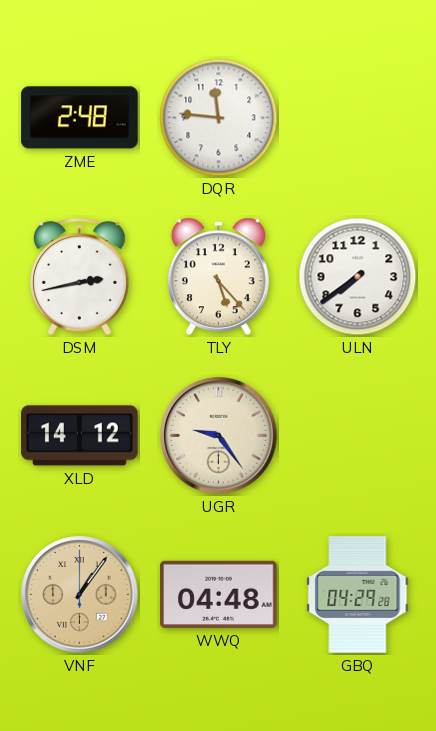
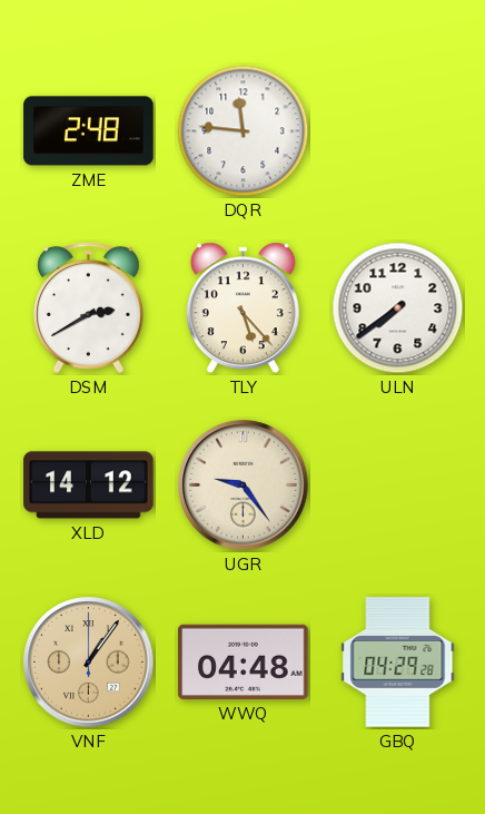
DSM: 2:43 -> 2:40 (89, 307)
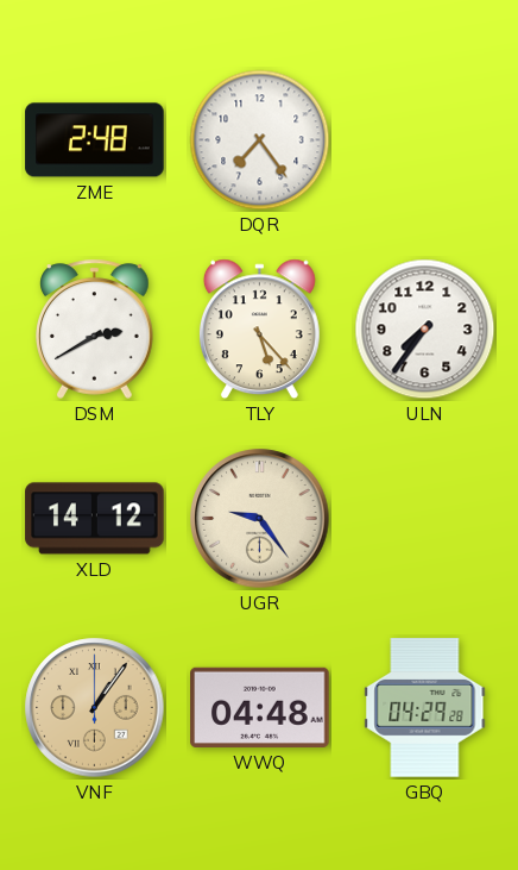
DQR: 11:46 -> 7:24 (260, 140)
ULN: 7:39 -> 7:36 (425, 330)
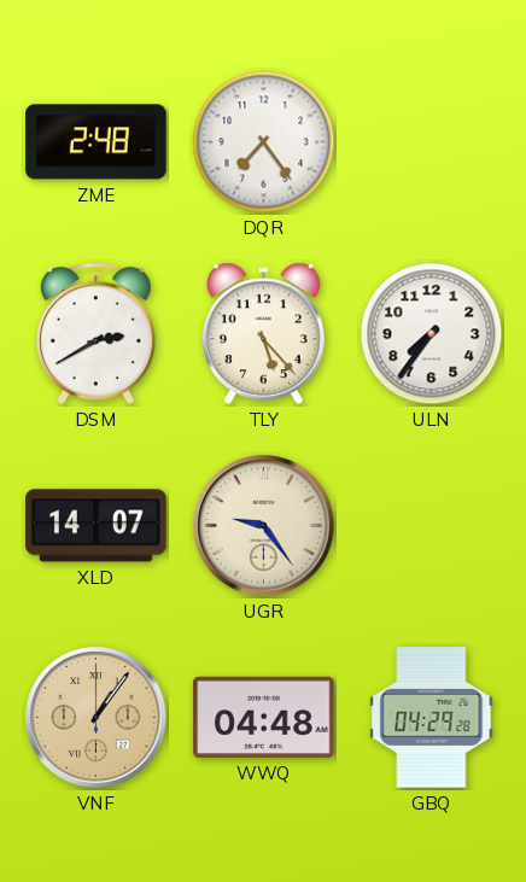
XLD: 14:12 -> 14:07 (97, 526)
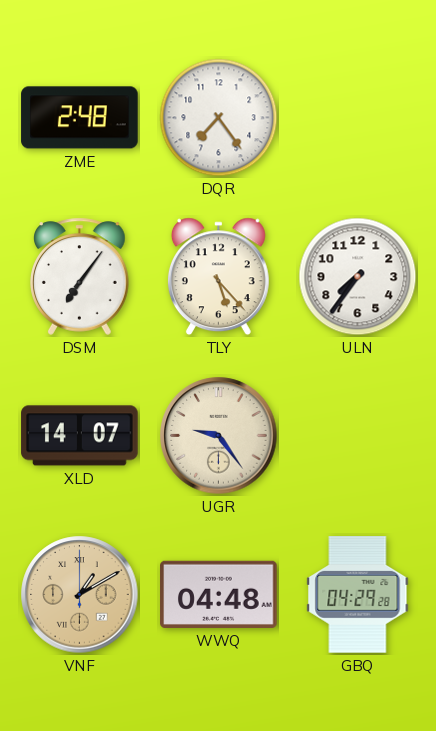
DSM: 2:40 -> 7:06 (80, 276)
VNF: 1:06 -> 1:10 (80, 595)
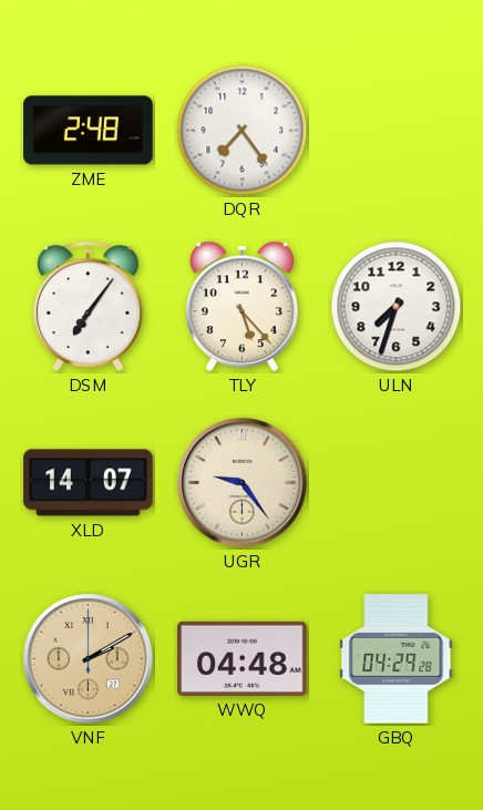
ULN: 7:36 -> 7:33 (397, 307)
VNF: 1:10 -> 2:10 (89, 659)
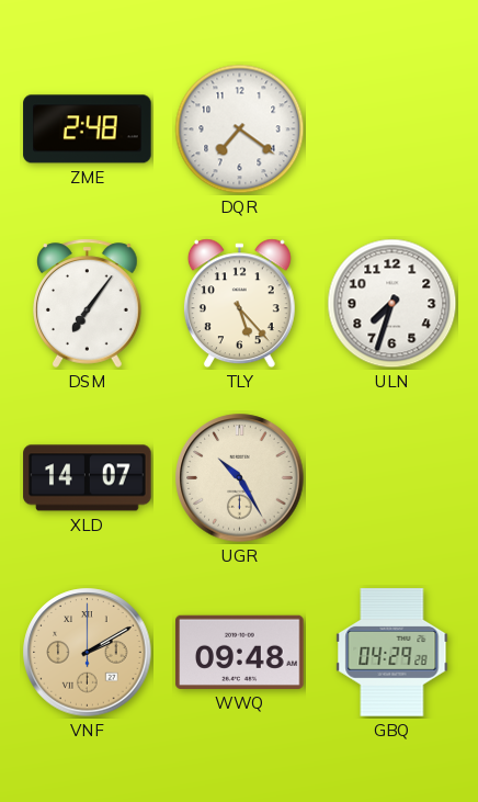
DQR: 7:24 -> 7:21 (240, 129)
UGR: 9:24 -> 10:25 (240, 478)
WWQ: 04:48 -> 09:48 (240, 652)
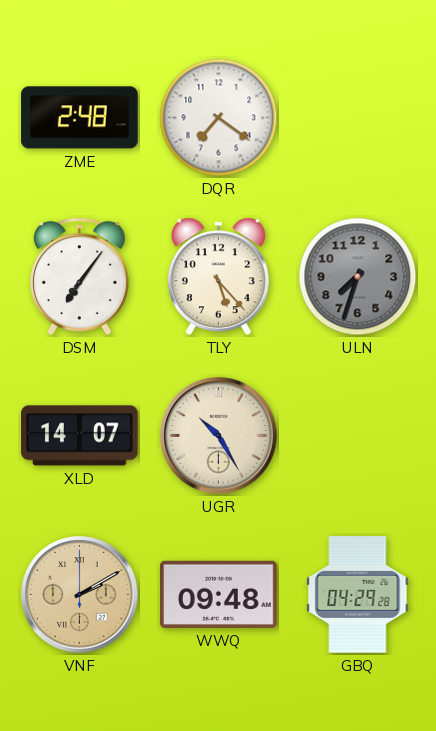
ULN dial: white -> grey (358, 277)
